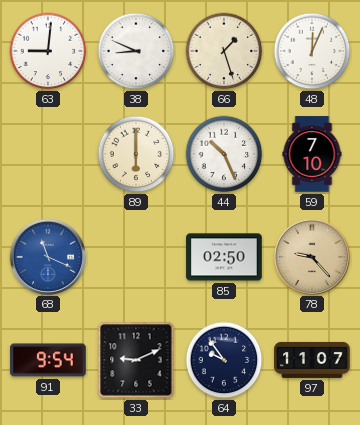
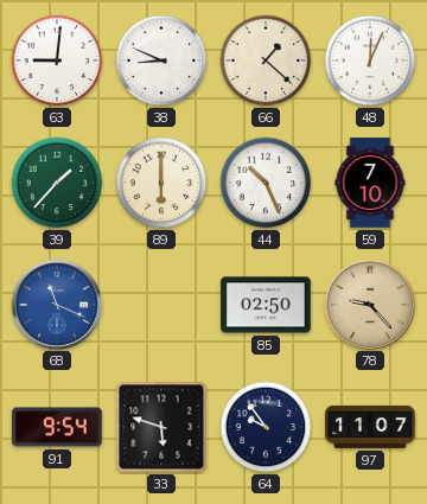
66: 1:27 -> 1:22 (266, 60)
39: none -> 1:37 (57, 183)
33: 9:11 -> 5:48 (161, 427)
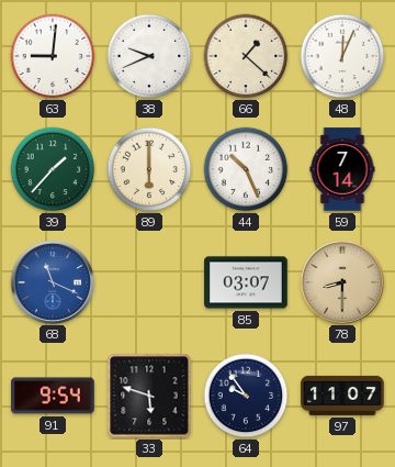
38: 8:49 -> 9:41 (149, 56)
59: 7:10 -> 7:14 (342, 169)
85: 02:50 -> 03:07 (246, 282)
78: 9:23 -> 8:30 (341, 281)
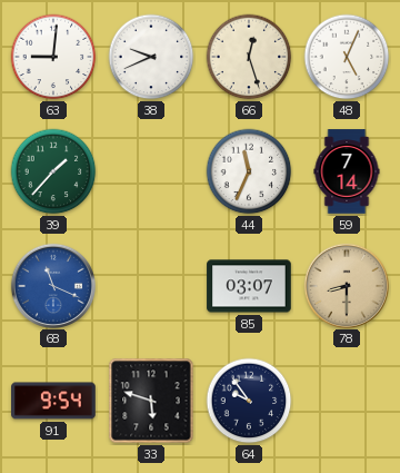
66: 1:22 -> 12:27 (249, 57)
48: 12:04 -> 5:04 (347, 57)
89: 6:00 -> none (149, 169)
44: 10:26 -> 11:34 (249, 171)
97: 11:07 -> none (342, 396)
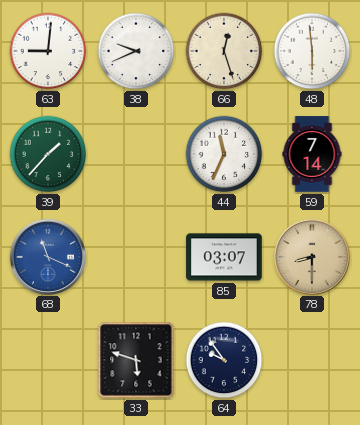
48: 5:04 -> 5:59 (312, 51)
91: 9:54 -> none (53, 401)
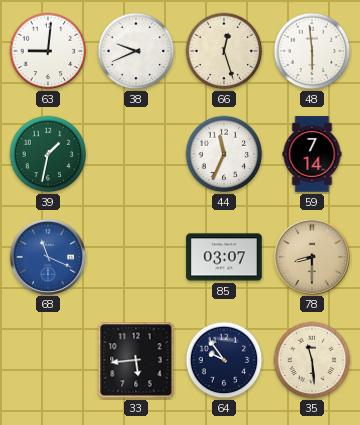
39: 1:37 -> 1:32 (48, 154)
33: 5:48 -> 5:44 (136, 360)
35: none -> 11:29 (312, 360)
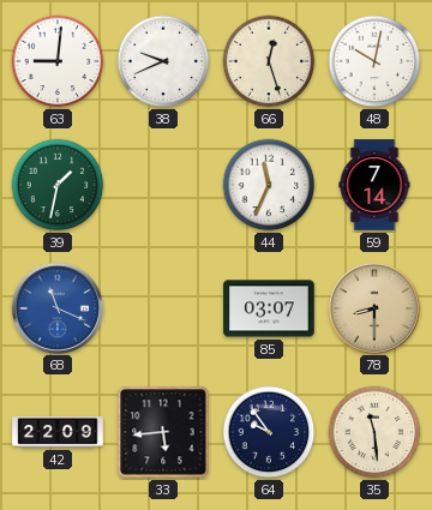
48: 5:59 -> 10:02 (374, 61)
42: none -> 22:09 (58, 432)
